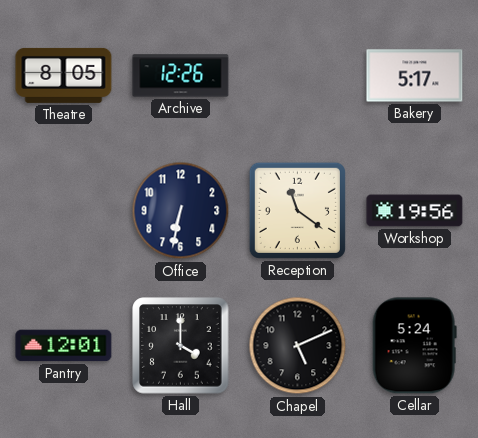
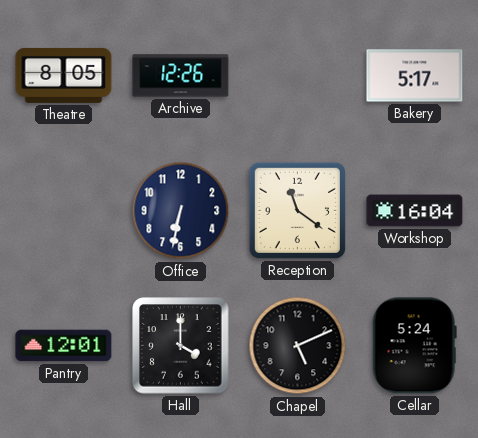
Workshop: 19:56 -> 16:04 (415, 211)
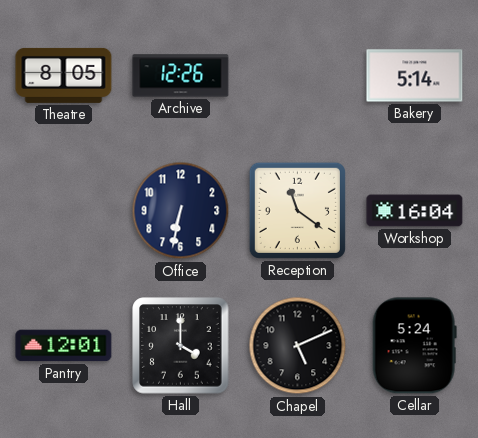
Bakery: 5:17 -> 5:14 (415, 76)
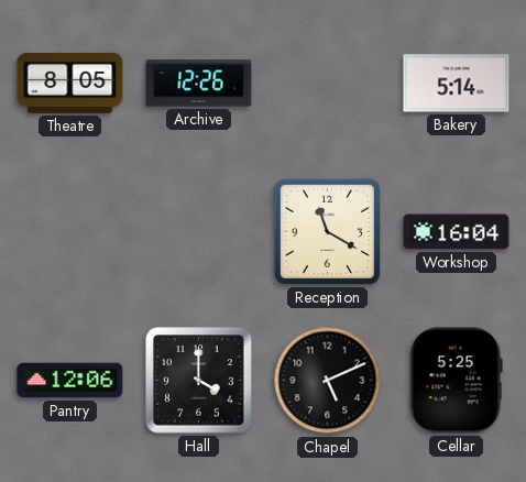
Office: 6:32 -> none (181, 211)
Reception: 11:21 -> 11:20 (327, 231)
Pantry: 12:01 -> 12:06 (70, 381)
Cellar: 5:24 -> 5:25 (456, 381)
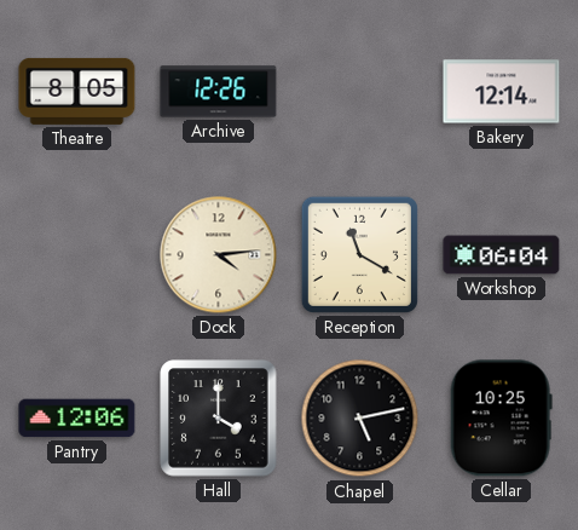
Bakery: 5:14 -> 12:14 (502, 92)
Dock: none -> 4:14 (219, 255)
Workshop: 16:04 -> 06:04 (502, 255)
Chapel: 5:11 -> 5:13 (360, 419)
Cellar: 5:25 -> 10:25 (501, 419)
